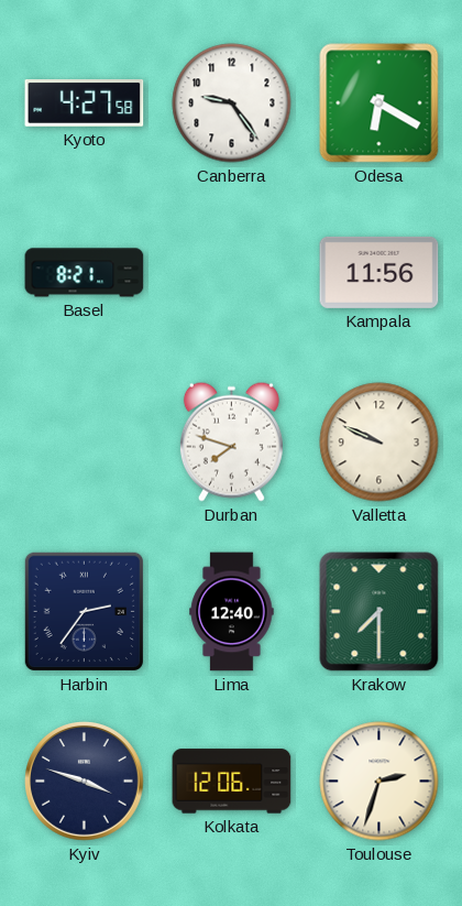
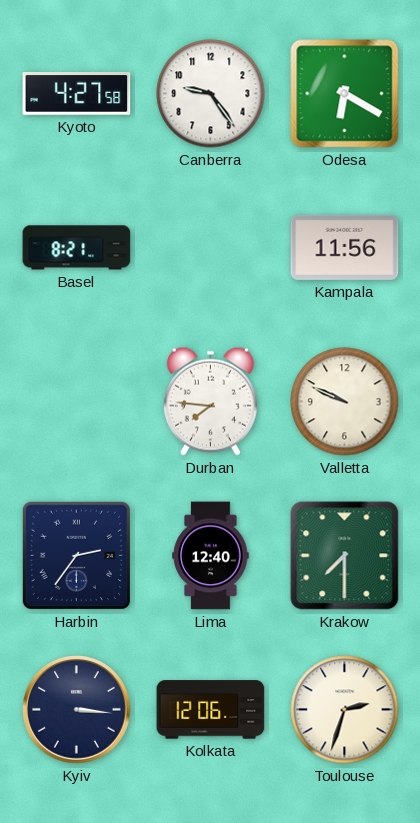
Durban: 7:48 -> 7:46 (210, 401)
Kyiv: 3:48 -> 3:16 (77, 710)
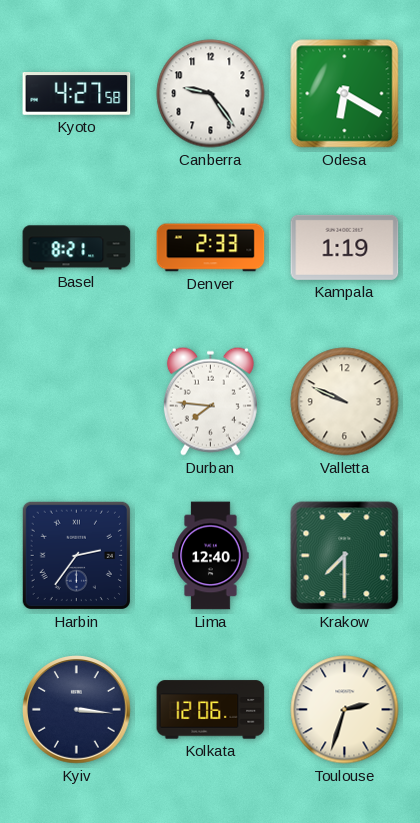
Denver: none -> 2:33 (211, 248)
Kampala: 11:56 -> 1:19 (345, 247)
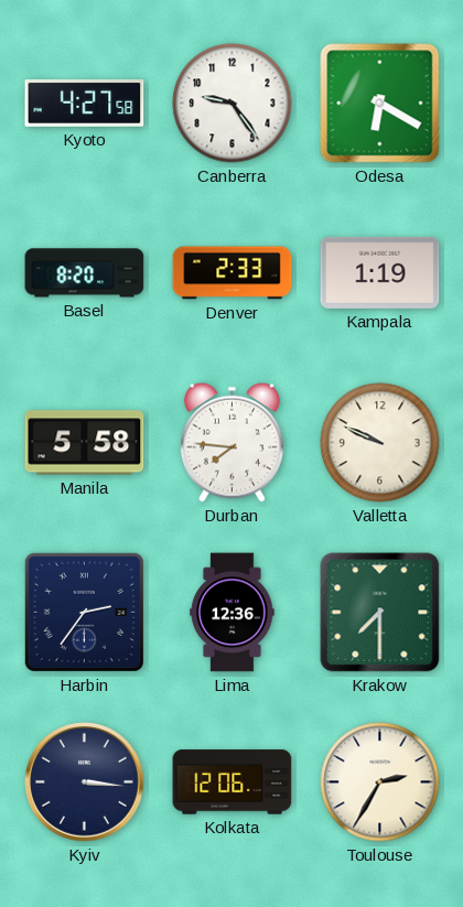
Basel: 8:21 -> 8:20 (85, 273)
Manila: none -> 5:58 (85, 443)
Lima: 12:40 -> 12:36 (233, 613)
Toulouse: 2:33 -> 2:35 (380, 782)
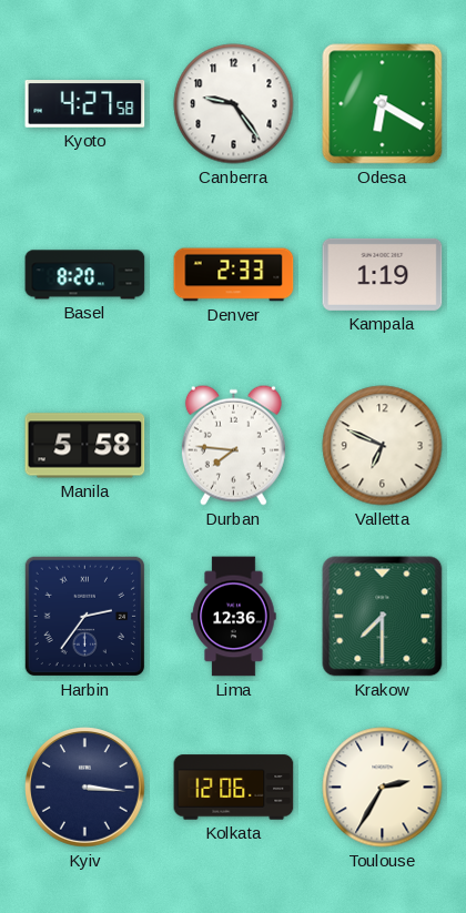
Valletta: 9:49 -> 6:49 (383, 446)
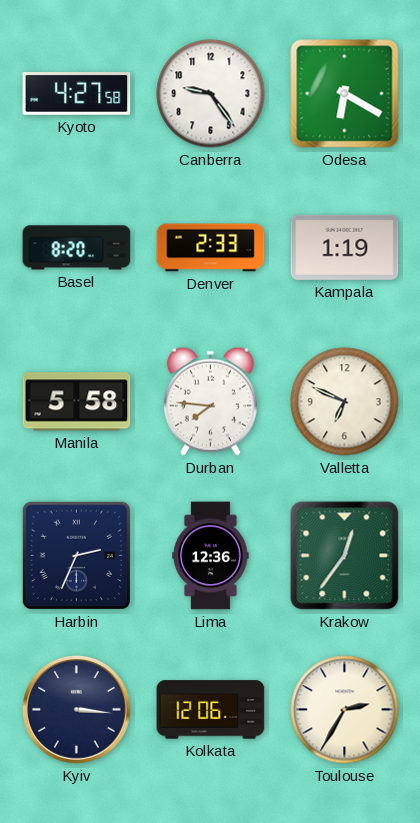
Harbin: 2:36 -> 2:34 (76, 555)
Krakow: 7:30 -> 12:36 (345, 556)
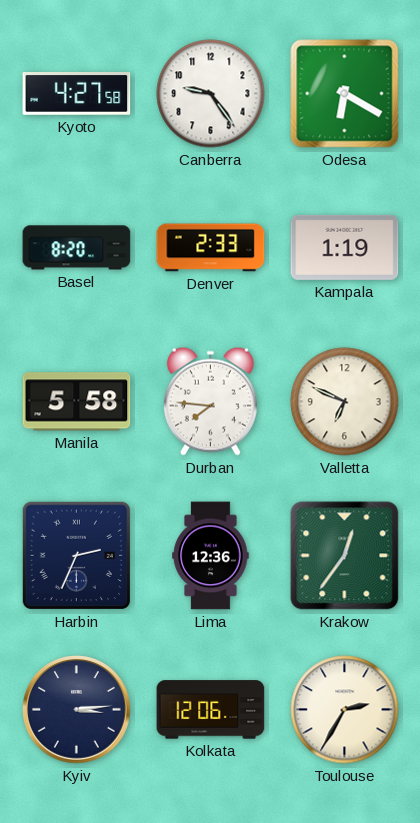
Kyiv: 3:16 -> 3:14 (77, 710)
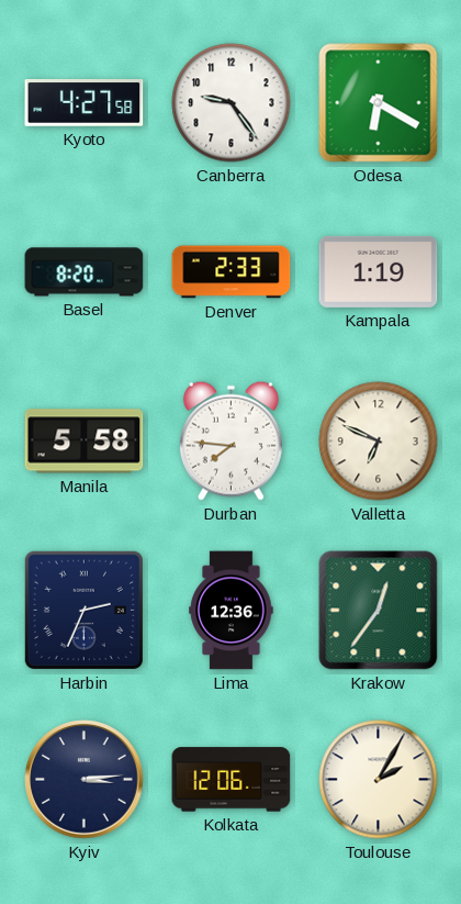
Toulouse: 2:35 -> 2:05 (379, 780)
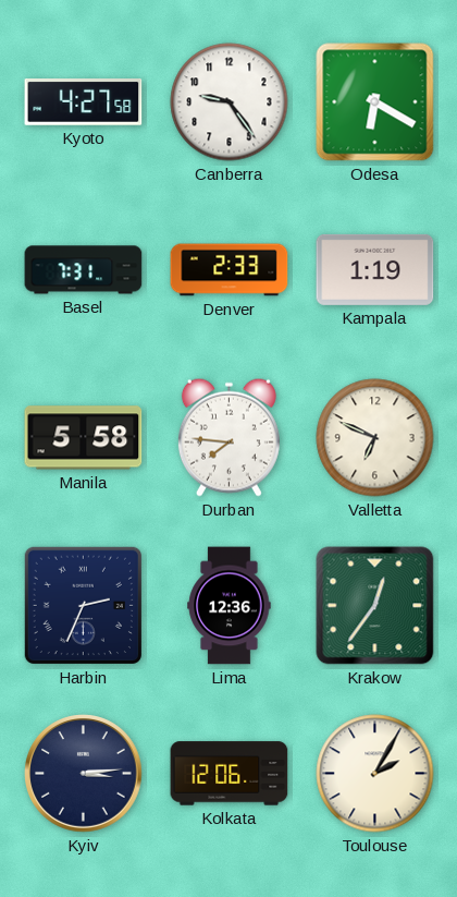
Basel: 8:20 -> 7:31 (84, 270)
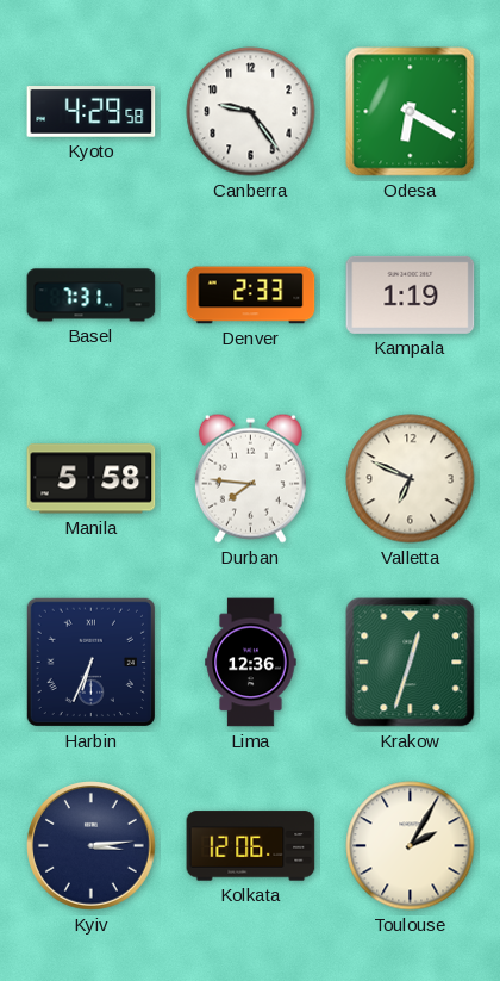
Kyoto: 4:27 -> 4:29 (92, 112)
Harbin: 2:34 -> 6:34 (90, 662)
Krakow: 12:36 -> 12:33 (411, 663)
